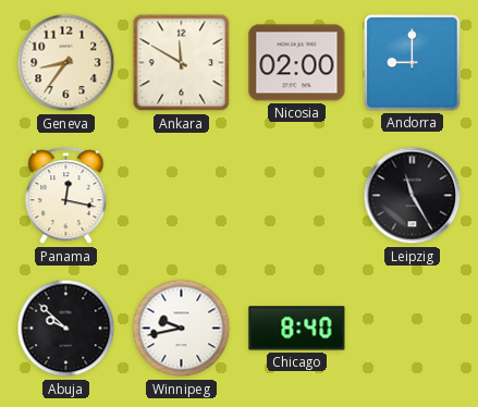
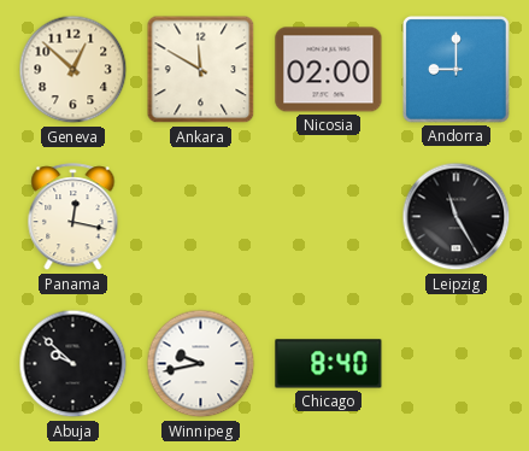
Geneva: 8:36 -> 12:52 (74, 70)
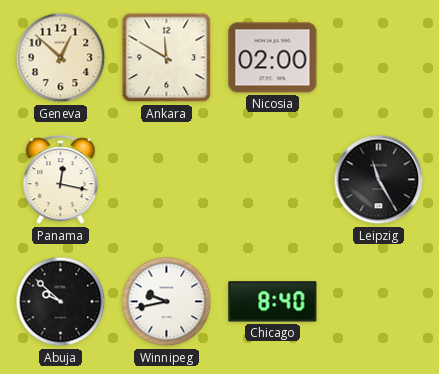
Andorra: 9:00 -> none (457, 70)
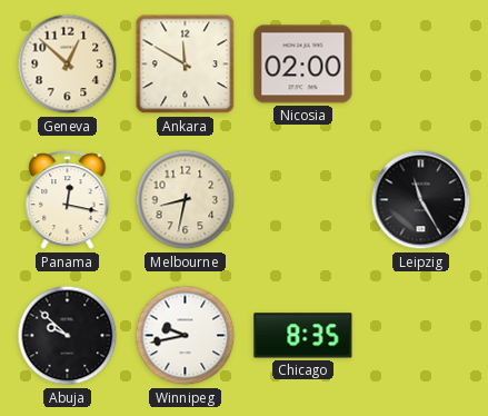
Melbourne: none -> 8:32 (186, 200)
Chicago: 8:40 -> 8:35 (303, 336)
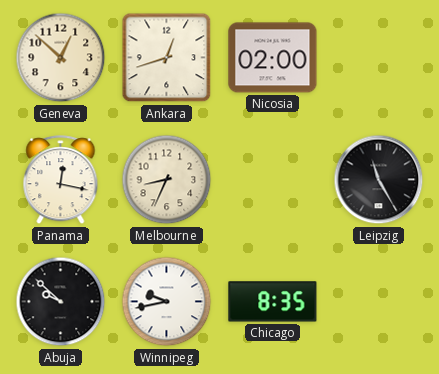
Ankara: 11:50 -> 12:42 (167, 58)
Melbourne: 8:32 -> 8:34 (167, 180)
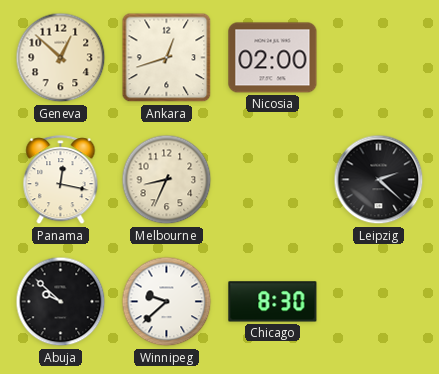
Leipzig: 11:25 -> 2:22 (379, 180)
Winnipeg: 9:43 -> 9:38 (167, 302)
Chicago: 8:35 -> 8:30 (273, 302)
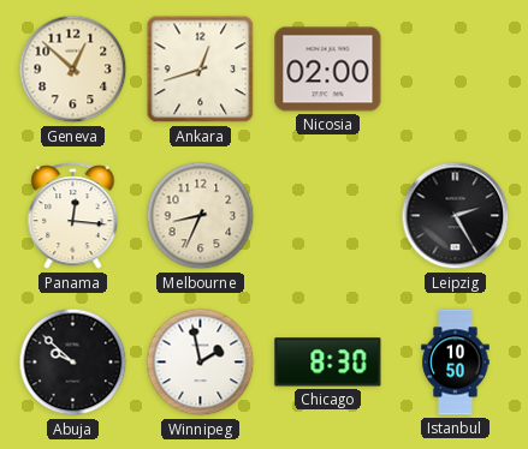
Panama: 12:17 -> 12:16 (73, 216)
Leipzig: 2:22 -> 2:25 (456, 216)
Winnipeg: 9:38 -> 1:58 (201, 363)
Istanbul: none -> 10:50 (456, 363)
